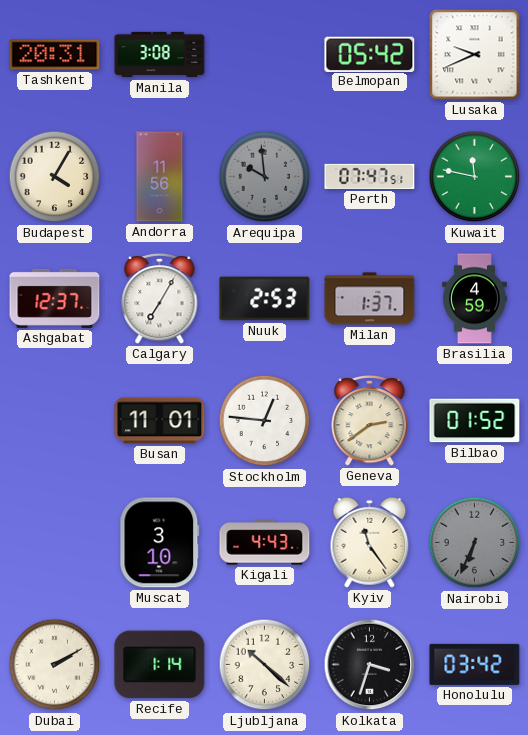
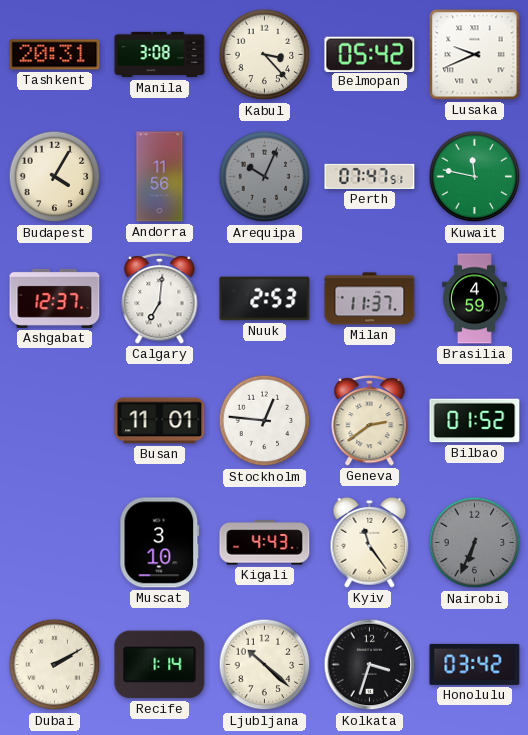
Kabul: none -> 3:23 (265, 55)
Arequipa: 9:59 -> 10:04 (265, 177)
Calgary: 7:05 -> 7:01 (160, 298)
Milan: 1:37 -> 11:37 (370, 299)
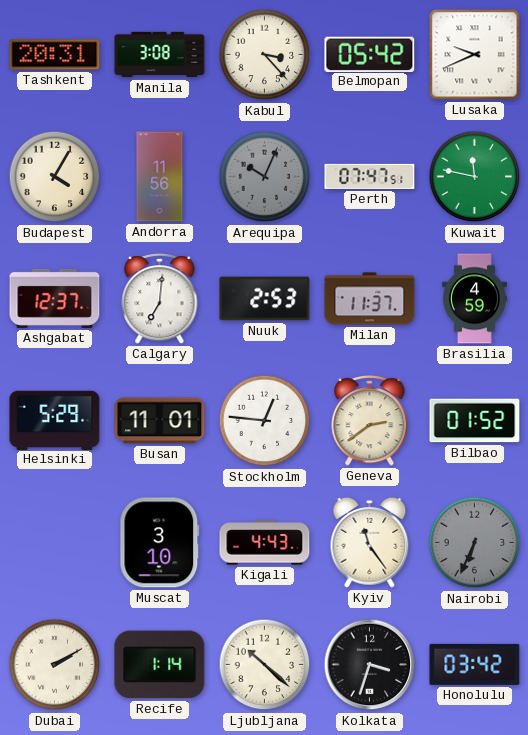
Helsinki: none -> 5:29 (55, 420)
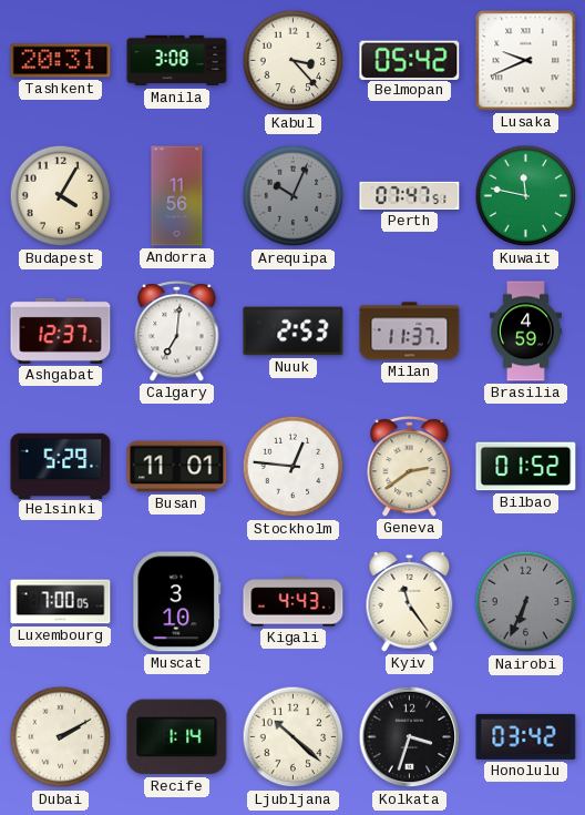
Luxembourg: none -> 7:00 (61, 602)
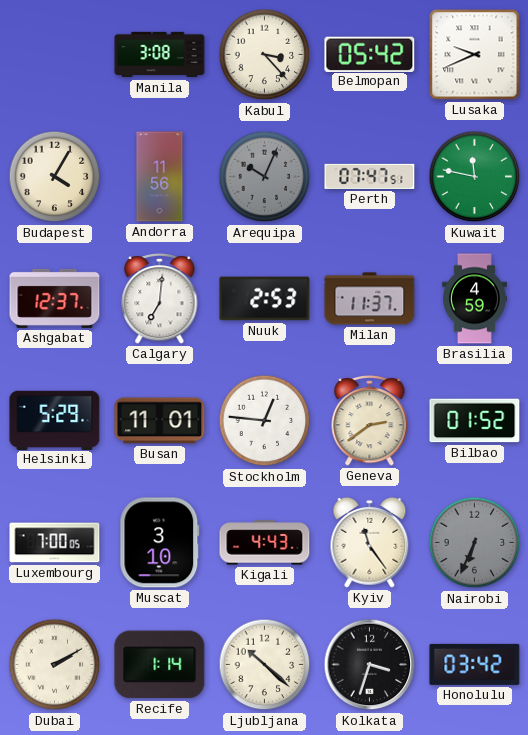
Tashkent: 20:31 -> none (61, 61)
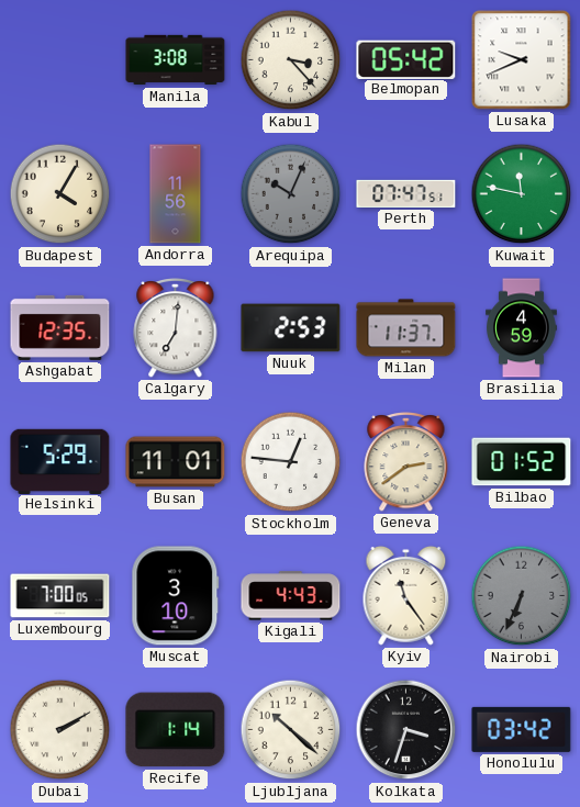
Ashgabat: 12:37 -> 12:35 (60, 327)
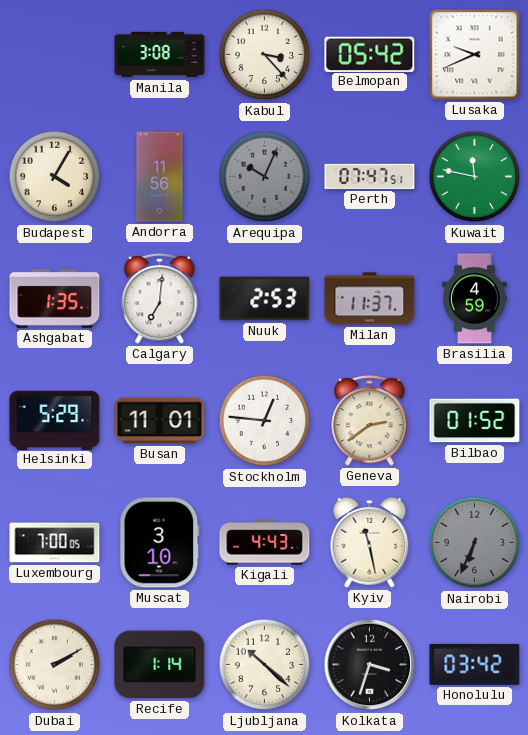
Ashgabat: 12:35 -> 1:35 (55, 298)
Kyiv: 11:24 -> 11:28 (370, 542)
